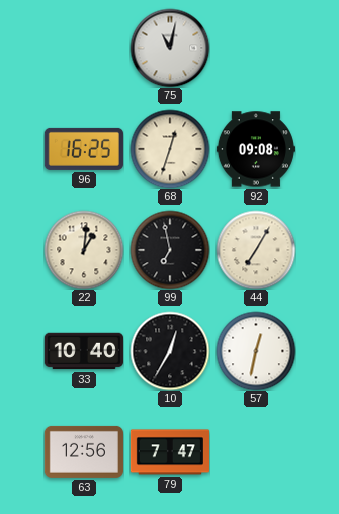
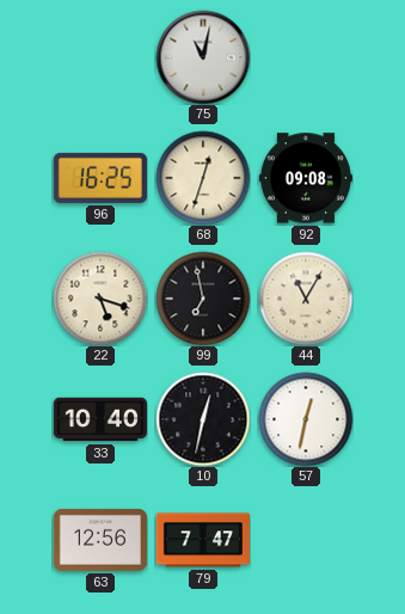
22: 1:01 -> 5:18 (100, 299)
44: 7:05 -> 11:05 (306, 299)
10: 12:35 -> 12:32 (203, 419)
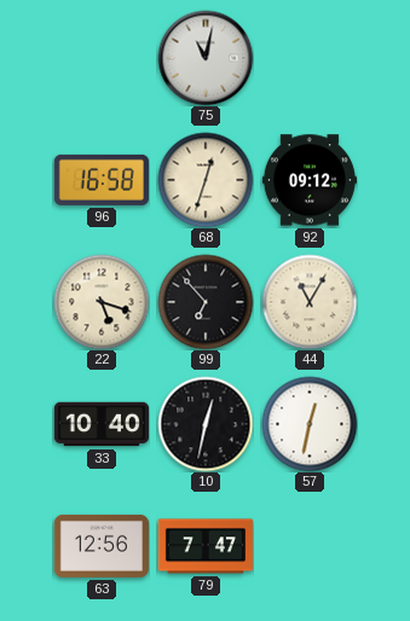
96: 16:25 -> 16:58 (102, 180)
92: 09:08 -> 09:12 (310, 180)
99: 6:58 -> 6:53 (206, 302)
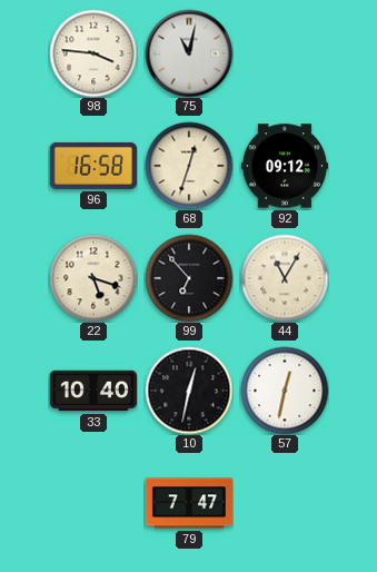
98: none -> 3:46 (93, 53)
63: 12:56 -> none (102, 546)
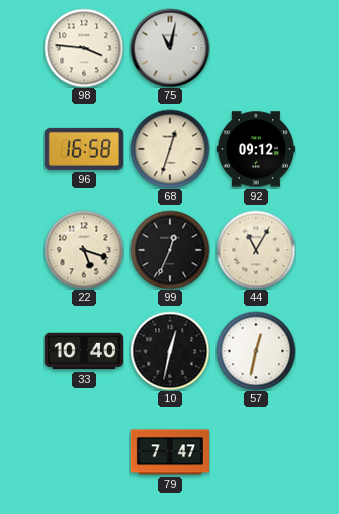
99: 6:53 -> 12:34 (170, 250)
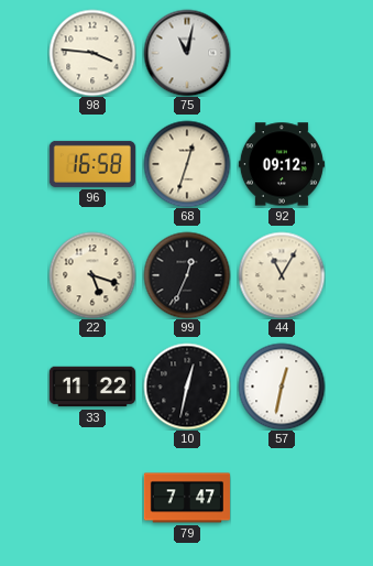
33: 10:40 -> 11:22 (92, 387)
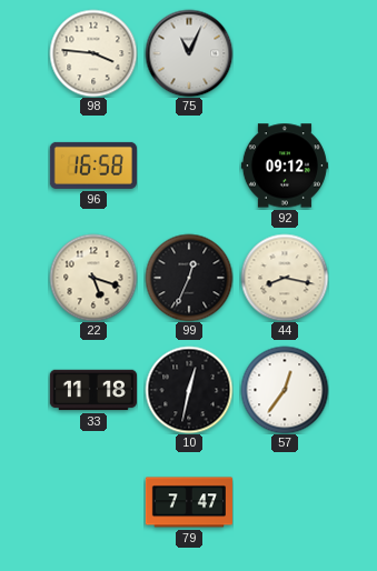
75: 11:02 -> 11:04 (189, 53)
68: 12:33 -> none (187, 164)
44: 11:05 -> 8:17 (285, 278)
33: 11:22 -> 11:18 (93, 390)
57: 12:32 -> 12:36 (285, 390)
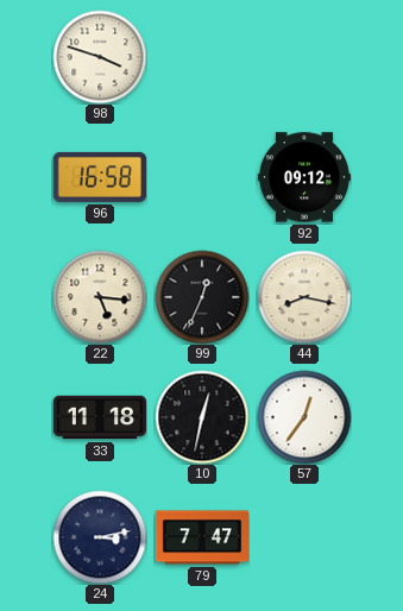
98: 3:46 -> 3:48 (100, 57)
75: 11:04 -> none (189, 53)
22: 5:18 -> 5:16 (100, 297)
24: none -> 3:13 (100, 537)
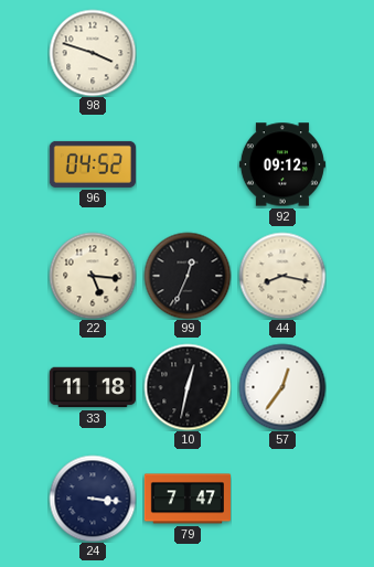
96: 16:58 -> 04:52 (93, 164)
24: 3:13 -> 3:16 (93, 499)
